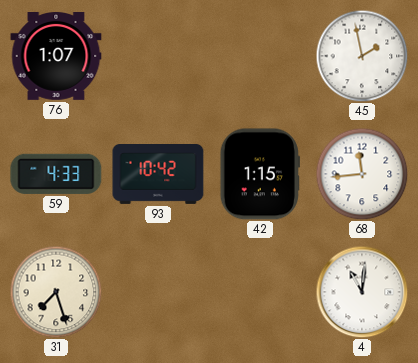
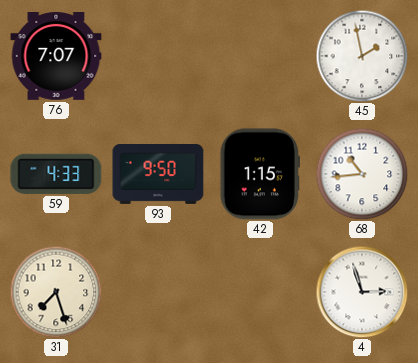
76: 1:07 -> 7:07 (56, 57)
93: 10:42 -> 9:50 (158, 175)
68: 11:44 -> 10:44 (362, 174)
4: 11:01 -> 2:57 (362, 292)
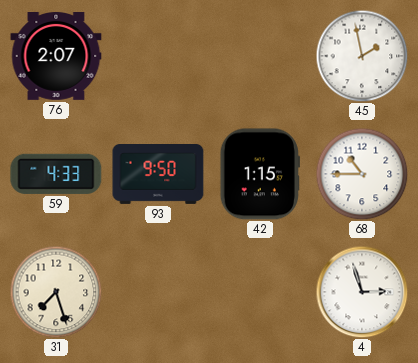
76: 7:07 -> 2:07 (56, 57)
68: 10:44 -> 10:45 (362, 174)
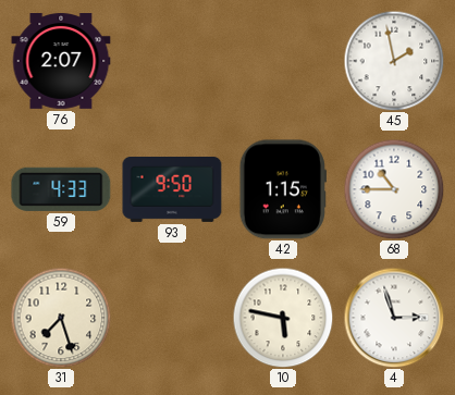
10: none -> 5:47 (283, 318)
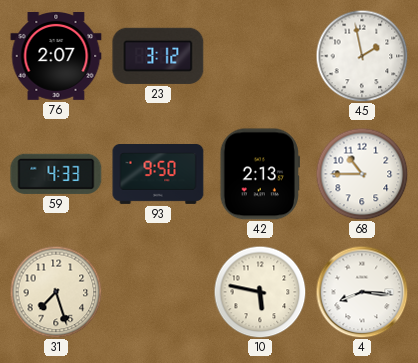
23: none -> 3:12 (158, 56)
42: 1:15 -> 2:13 (260, 174)
4: 2:57 -> 8:16 (362, 292)
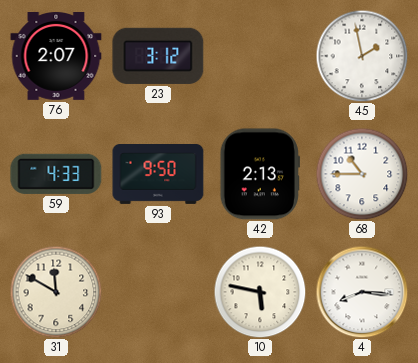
31: 7:27 -> 11:50 (56, 292)
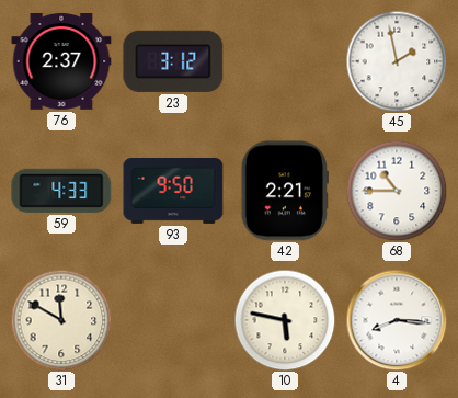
76: 2:07 -> 2:37 (61, 62)
42: 2:13 -> 2:21 (285, 191)
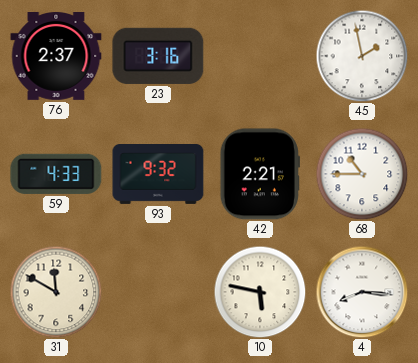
23: 3:12 -> 3:16 (158, 56)
93: 9:50 -> 9:32 (158, 175)
